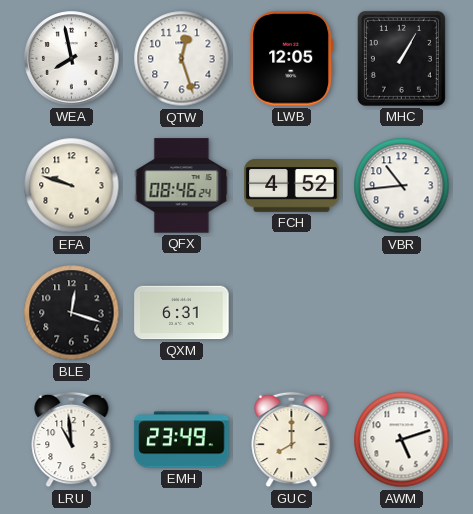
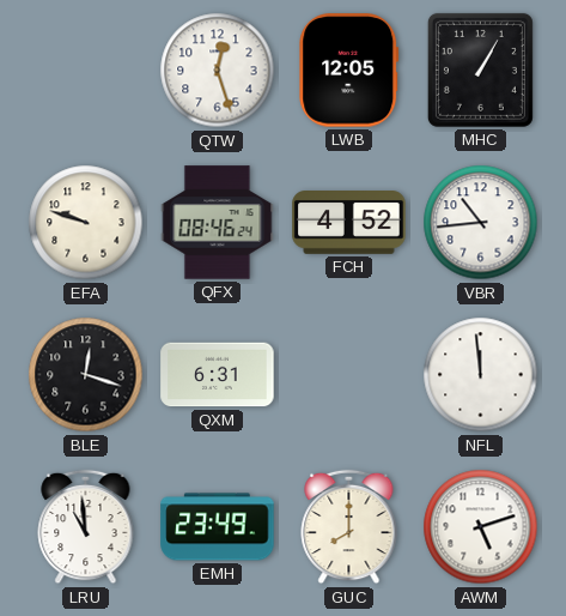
WEA: 7:58 -> none (72, 59)
NFL: none -> 11:59 (481, 375)
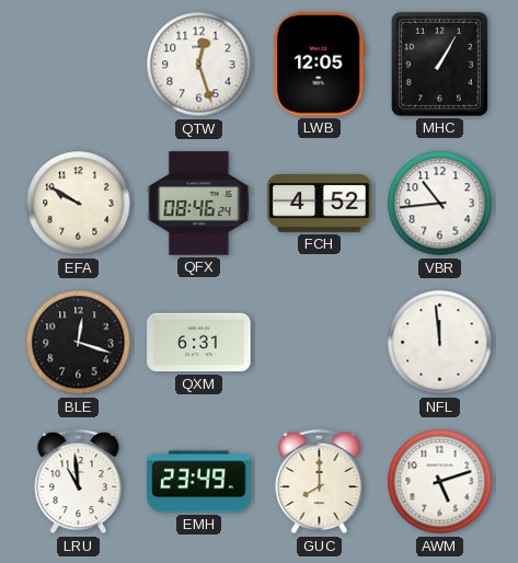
EFA: 9:48 -> 9:50 (79, 204)
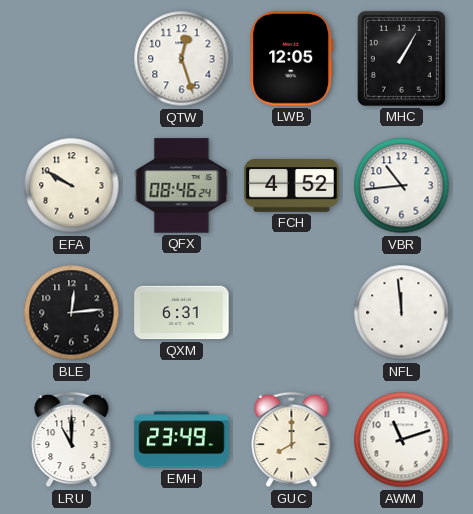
BLE: 12:18 -> 12:14 (72, 313)
LRU: 10:59 -> 11:00 (72, 440)
AWM: 5:12 -> 11:12 (402, 440)
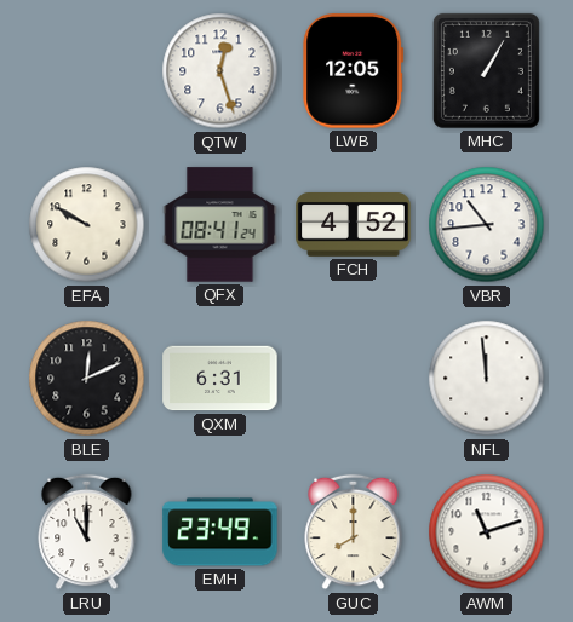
QFX: 08:46 -> 08:41 (220, 225)
BLE: 12:14 -> 12:11 (87, 379)
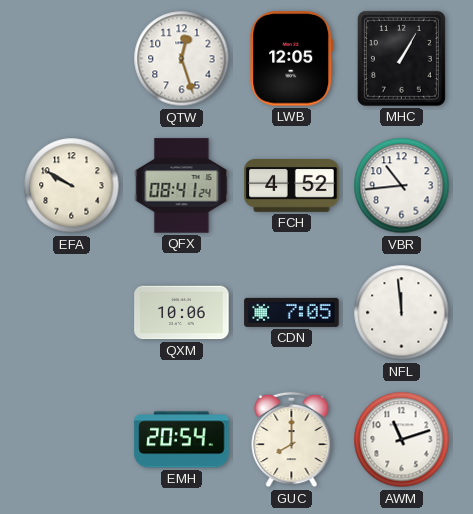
BLE: 12:11 -> none (87, 379)
QXM: 6:31 -> 10:06 (182, 313)
CDN: none -> 7:05 (292, 312)
LRU: 11:00 -> none (87, 532)
EMH: 23:49 -> 20:54 (182, 440)
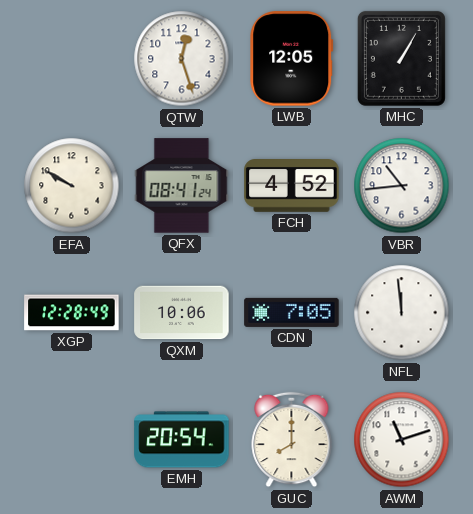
XGP: none -> 12:28 (72, 313)
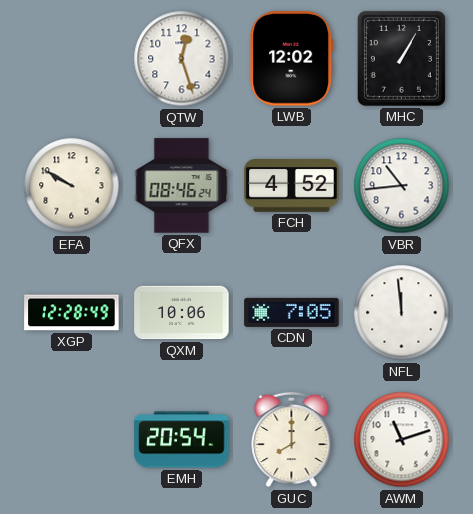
LWB: 12:05 -> 12:02 (292, 59)
QFX: 08:41 -> 08:46 (182, 186)
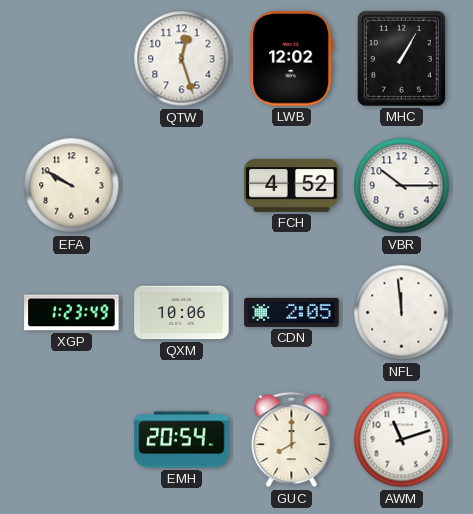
QFX: 08:46 -> none (182, 186)
VBR: 10:44 -> 10:15 (402, 186)
XGP: 12:28 -> 1:23 (72, 313)
CDN: 7:05 -> 2:05 (292, 312)
